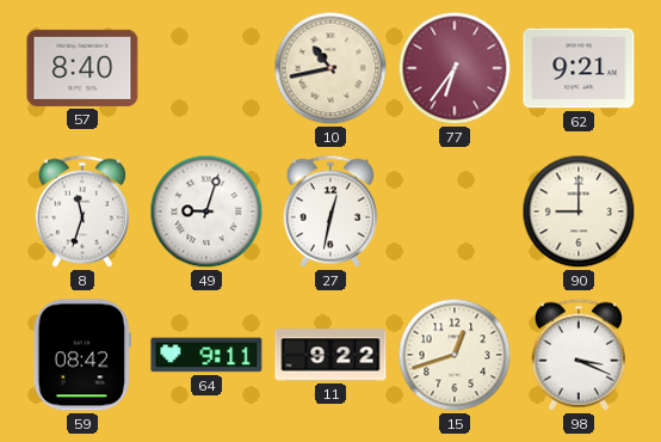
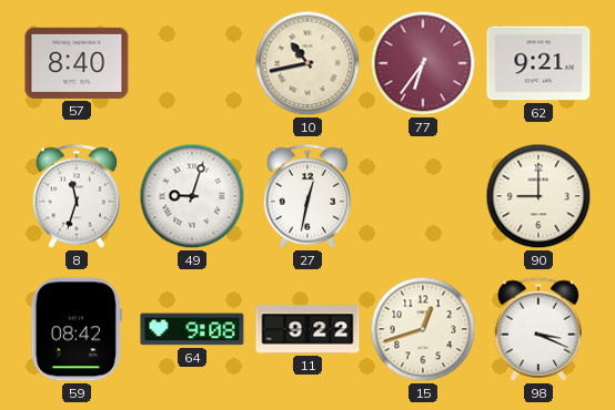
64: 9:11 -> 9:08 (192, 329)
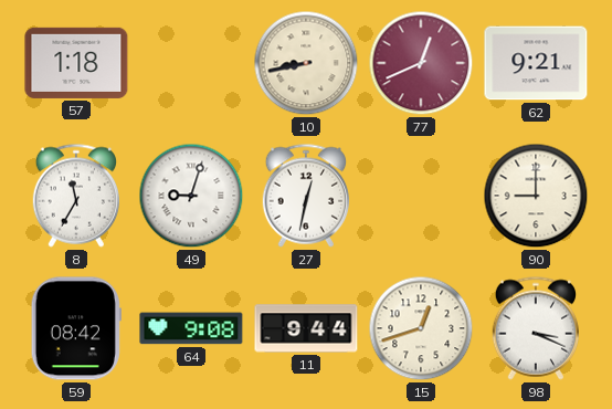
57: 8:40 -> 1:18 (76, 63)
10: 10:43 -> 8:43 (306, 63)
77: 6:36 -> 12:41 (421, 63)
8: 11:33 -> 11:35 (75, 196)
11: 9:22 -> 9:44 (306, 328)
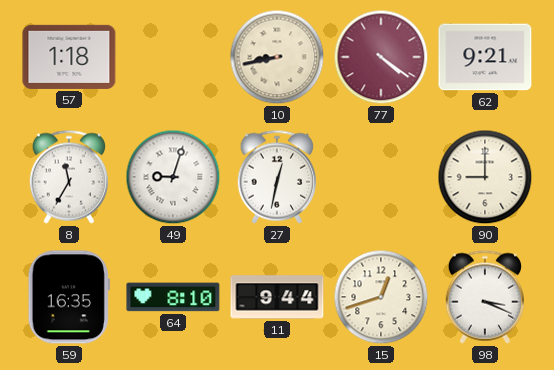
77: 12:41 -> 4:21 (381, 57)
59: 08:42 -> 16:35 (69, 297)
64: 9:08 -> 8:10 (173, 297)
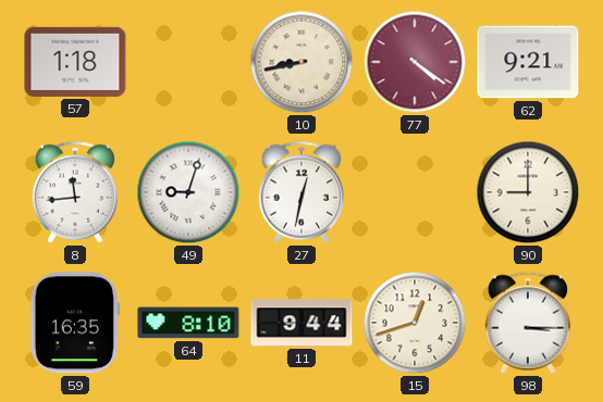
8: 11:35 -> 11:44 (74, 192)
98: 3:19 -> 3:15 (527, 323)
